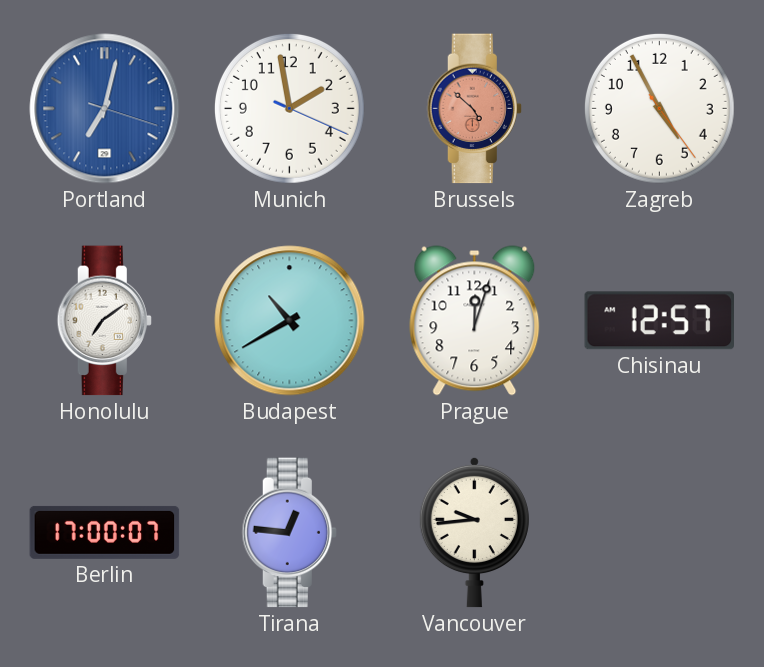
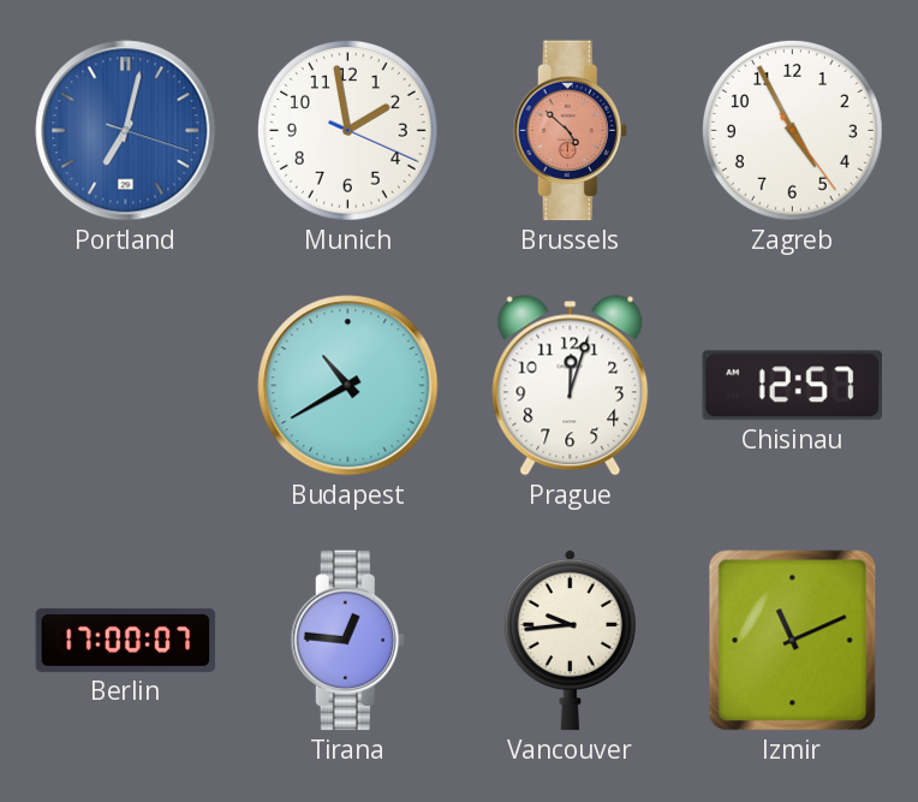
Honolulu: 7:09 -> none (104, 321)
Izmir: none -> 11:11 (793, 641)
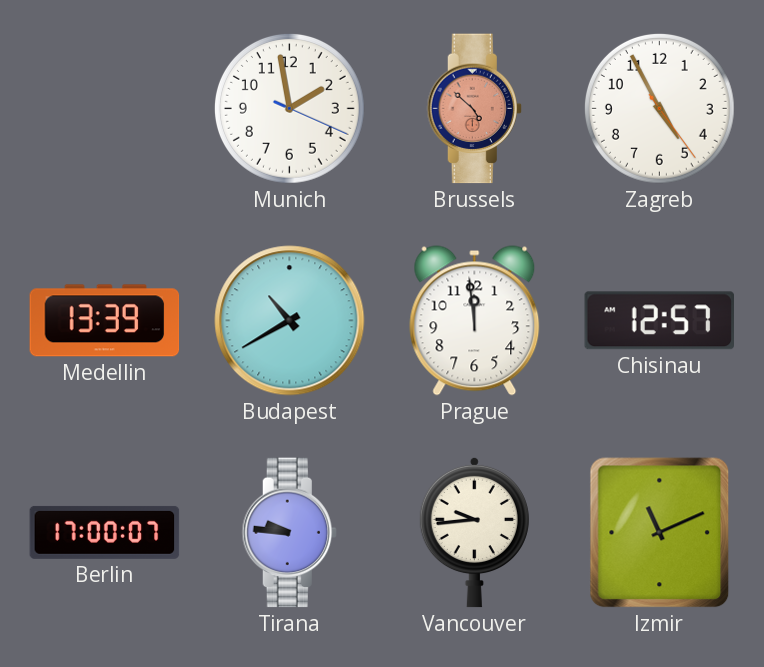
Portland: 7:02 -> none (126, 131)
Medellin: none -> 13:39 (105, 321)
Prague: 12:03 -> 11:59 (475, 321)
Tirana: 12:46 -> 9:46 (289, 533)
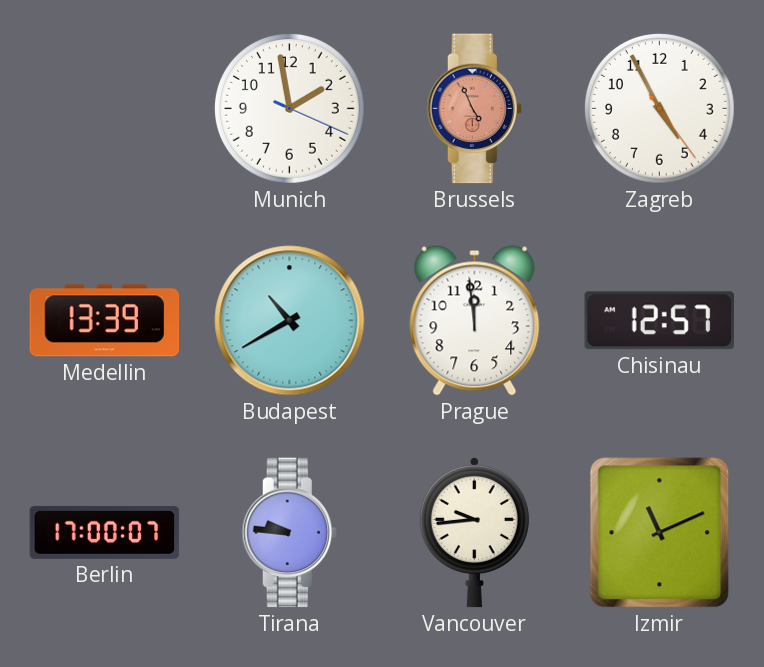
Brussels: 4:52 -> 4:56 (474, 109)
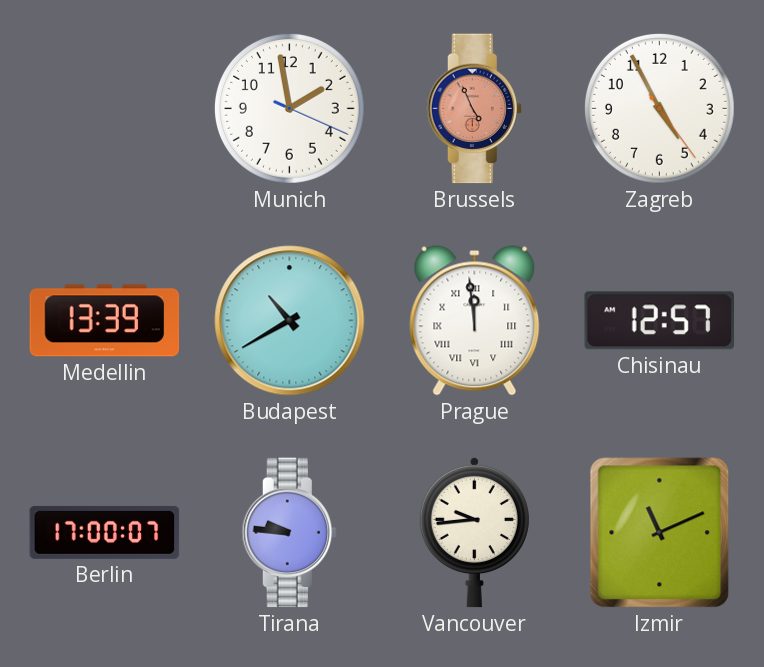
Prague numerals: Arabic -> Roman (475, 321)
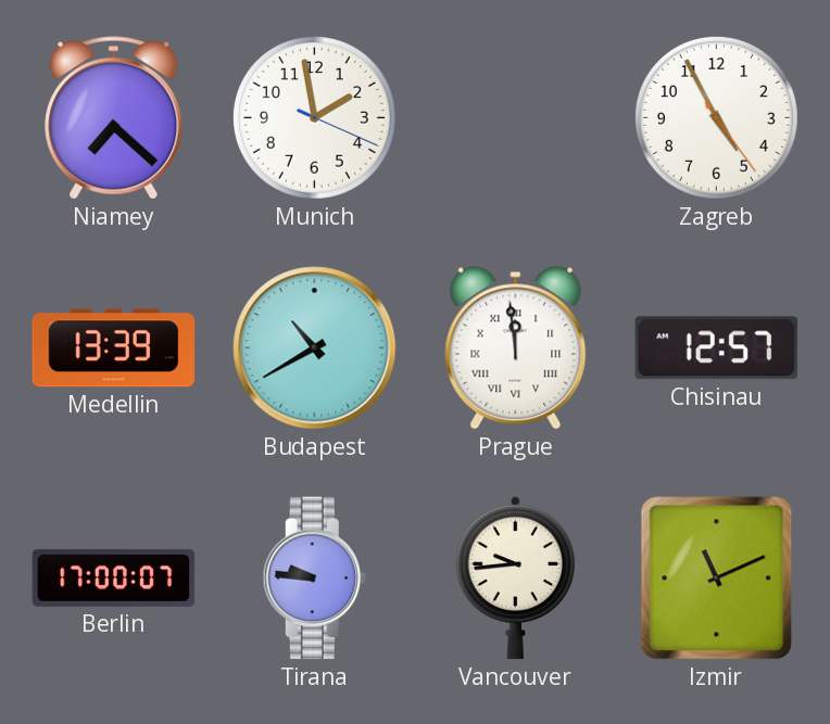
Niamey: none -> 7:22 (114, 118)
Brussels: 4:56 -> none (474, 109)
